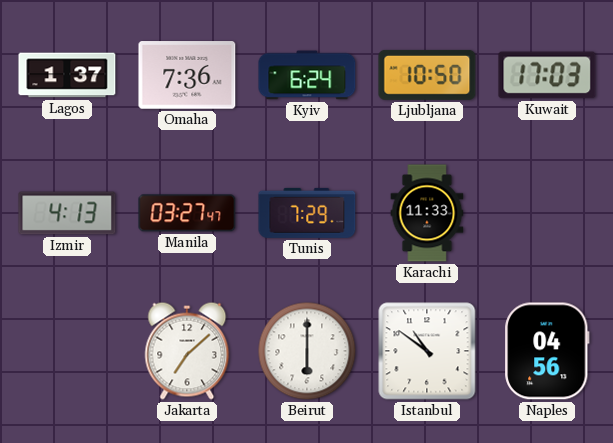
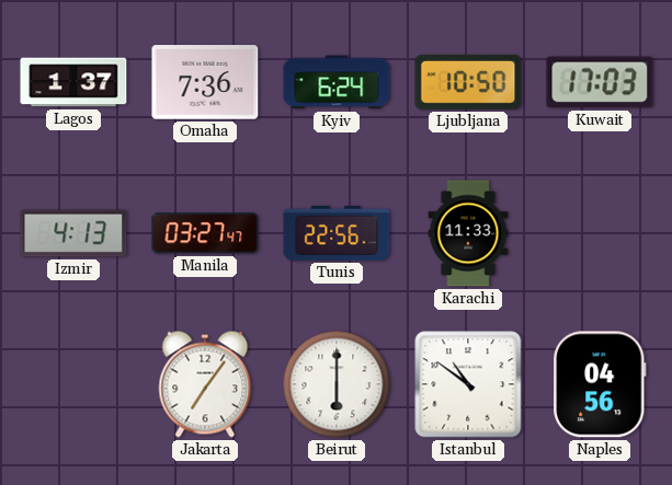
Tunis: 7:29 -> 22:56 (337, 233)
Jakarta: 7:08 -> 7:06 (205, 384)
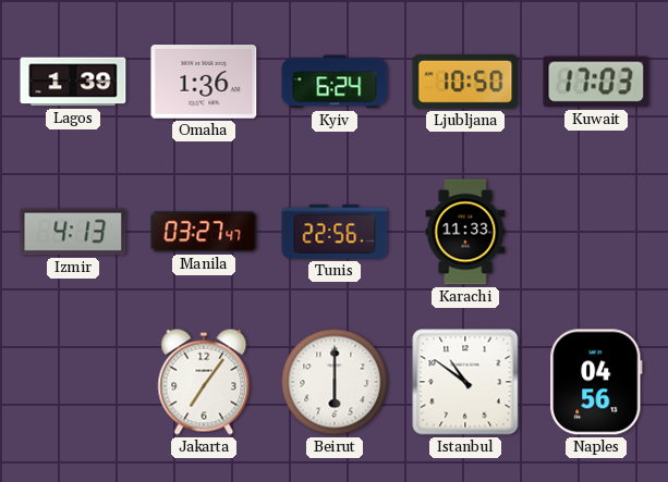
Lagos: 1:37 -> 1:39 (73, 82)
Omaha: 7:36 -> 1:36 (204, 82)
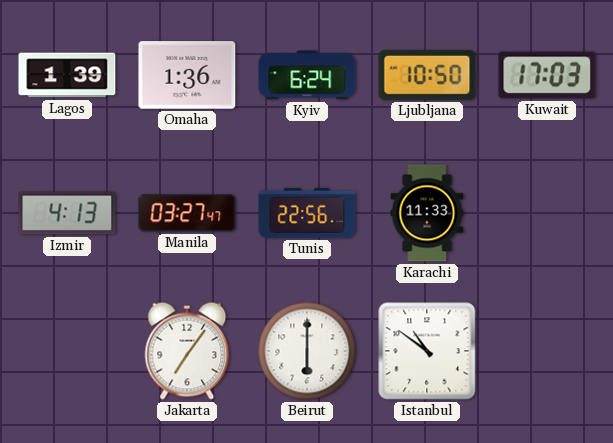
Naples: 04:56 -> none (596, 382)
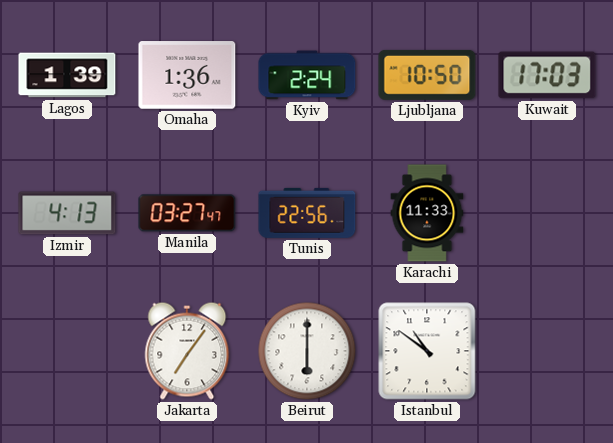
Kyiv: 6:24 -> 2:24 (307, 75)
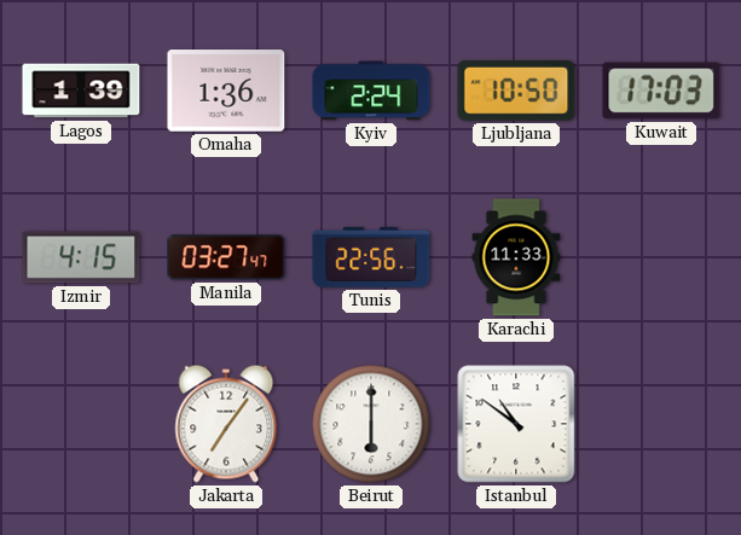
Izmir: 4:13 -> 4:15 (81, 257)
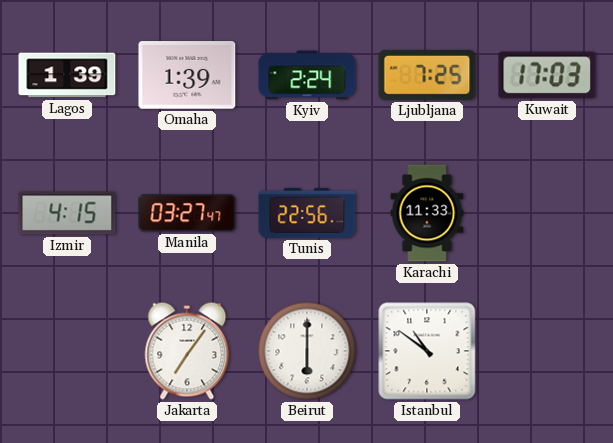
Omaha: 1:36 -> 1:39 (187, 75)
Ljubljana: 10:50 -> 7:25 (427, 75)
